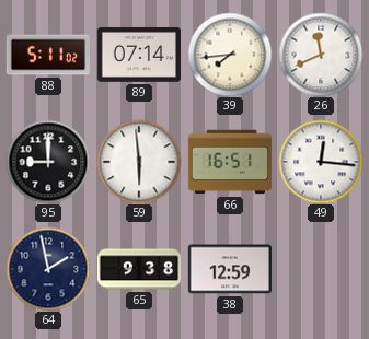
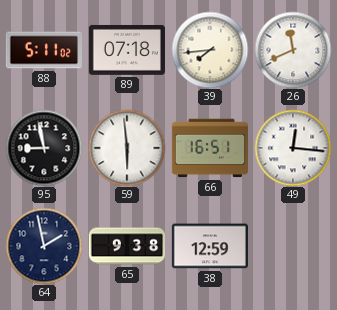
89: 07:14 -> 07:18 (127, 50)
95: 9:00 -> 8:58 (44, 148)
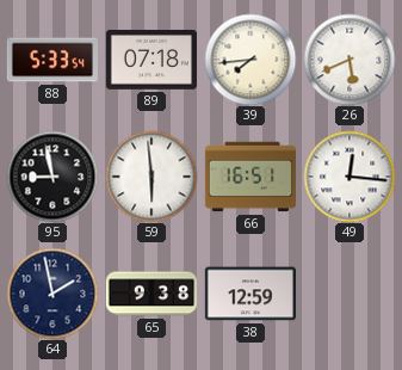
88: 5:11 -> 5:33 (51, 60)
26: 11:41 -> 5:41 (350, 60)
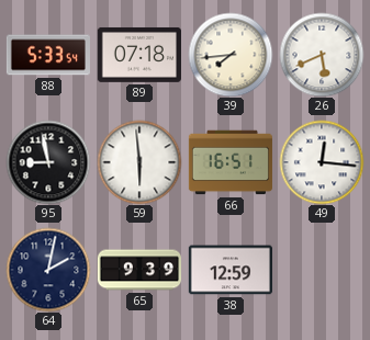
64: 1:58 -> 2:02 (48, 270)
65: 9:38 -> 9:39 (138, 270)
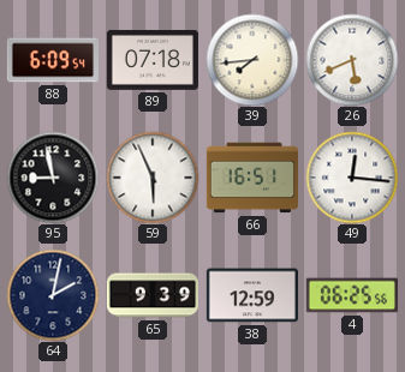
88: 5:33 -> 6:09 (52, 60)
59: 5:59 -> 5:56 (153, 178)
4: none -> 06:25 (352, 295)
